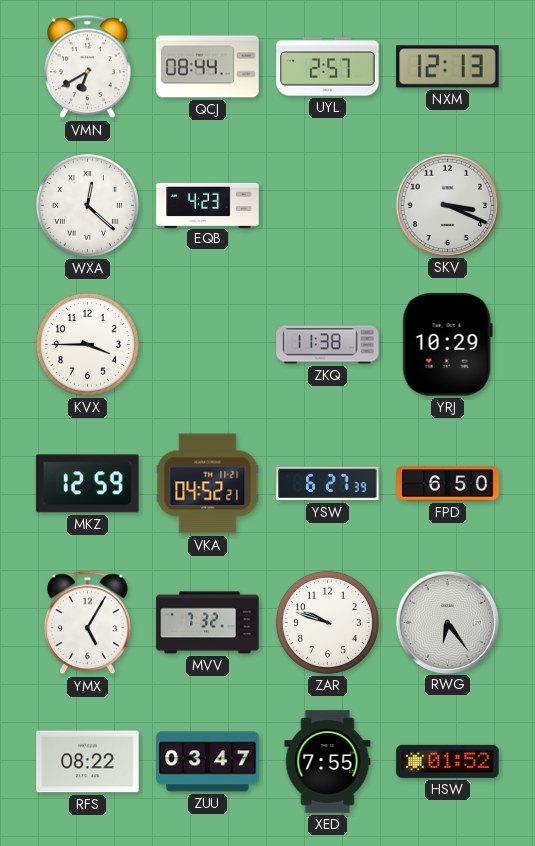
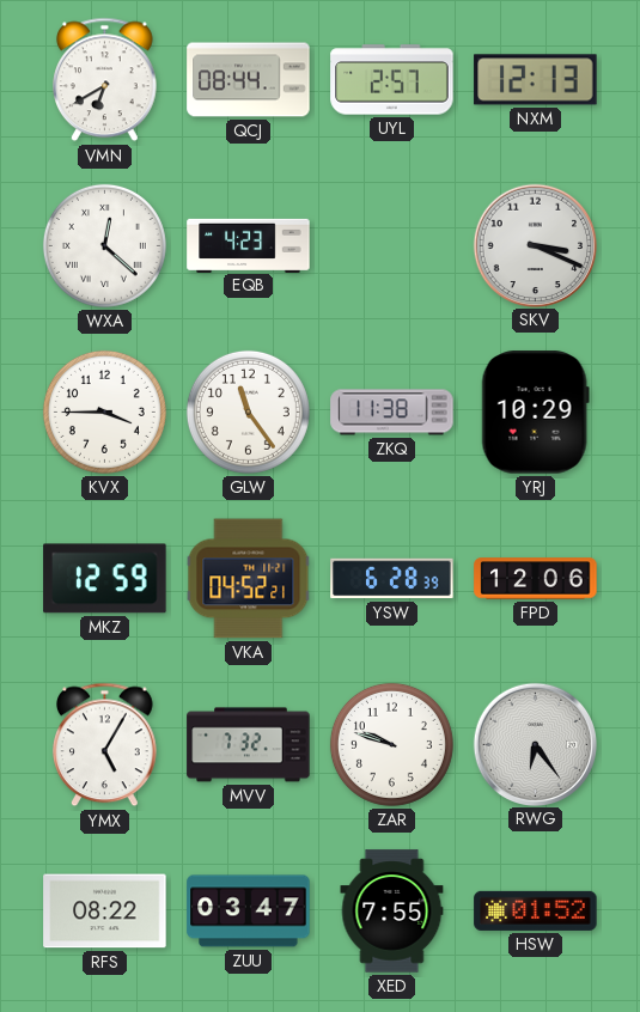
GLW: none -> 11:24 (248, 411)
YSW: 6:27 -> 6:28 (392, 579)
FPD: 6:50 -> 12:06 (536, 579)
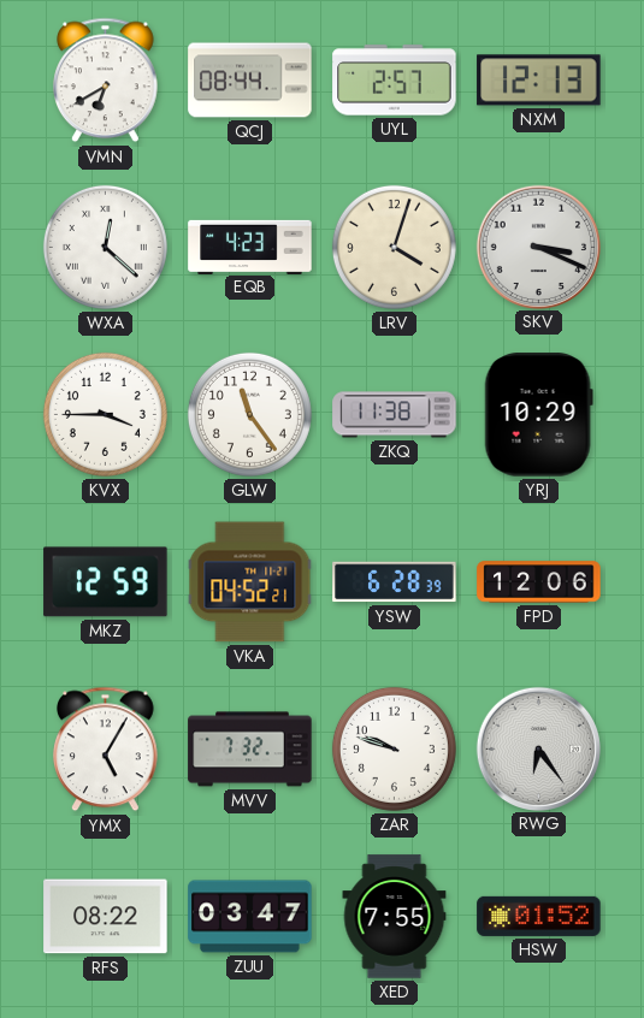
LRV: none -> 4:03 (394, 247)
